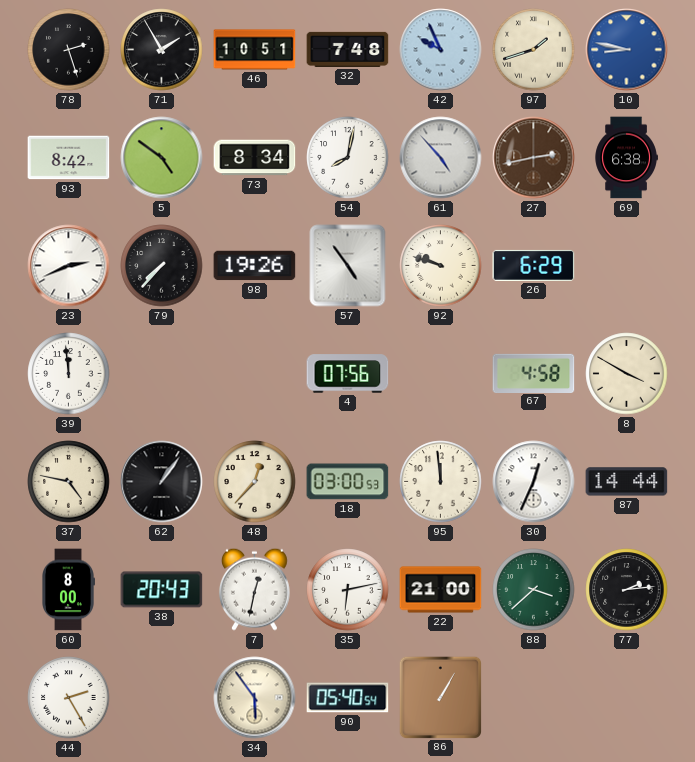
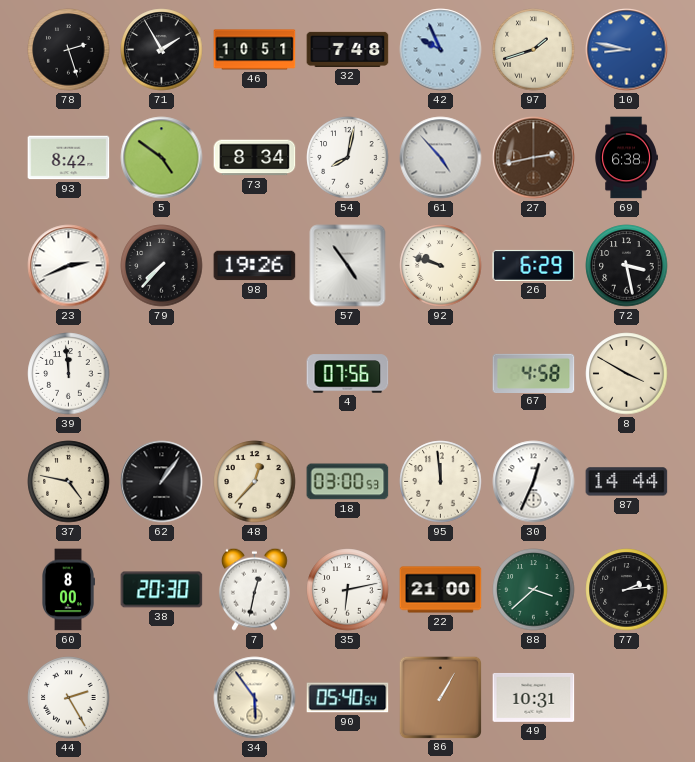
72: none -> 3:28 (627, 266)
38: 20:43 -> 20:30 (162, 590)
49: none -> 10:31 (534, 697)
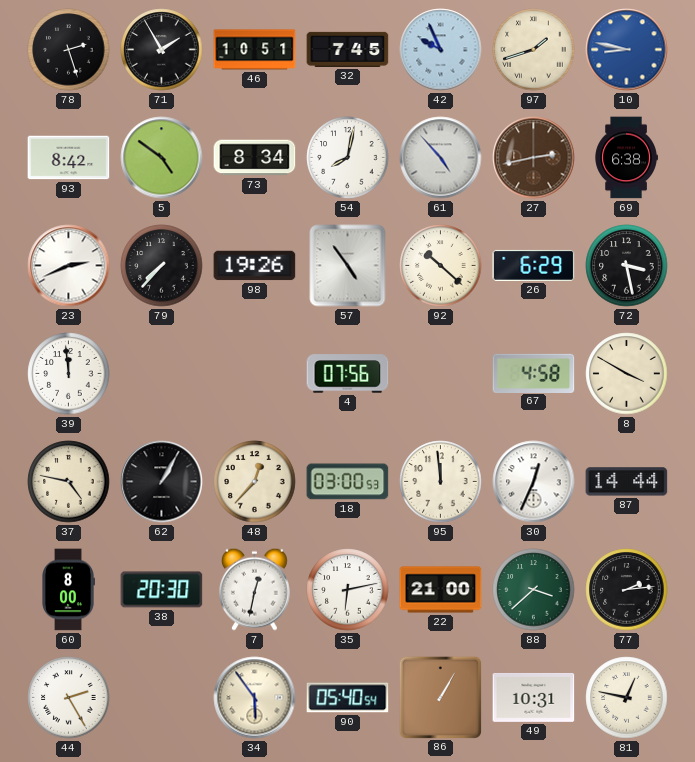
32: 7:48 -> 7:45 (348, 49)
92: 9:48 -> 10:22 (441, 266)
62: 1:06 -> 1:05 (162, 482)
81: none -> 12:47 (627, 698)
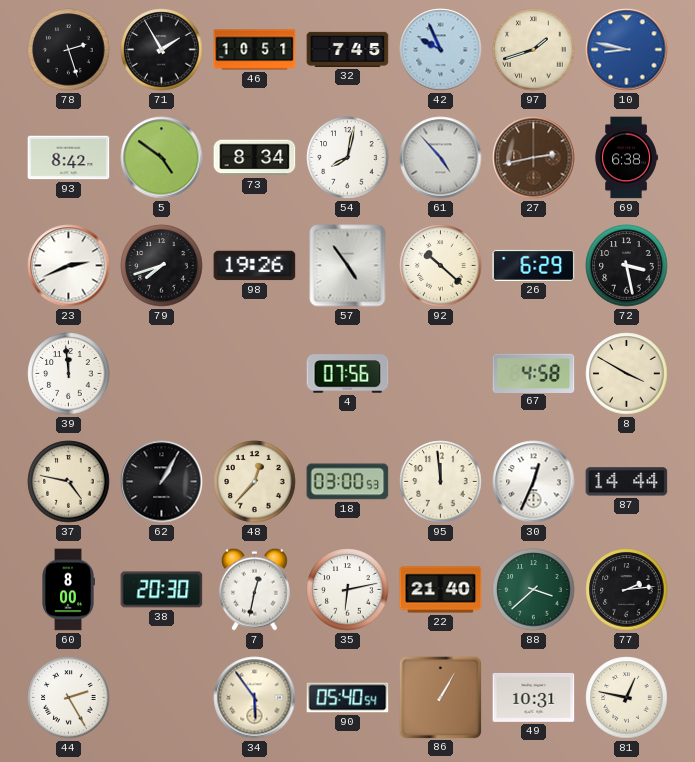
79: 7:37 -> 7:42 (162, 266)
22: 21:00 -> 21:40 (441, 590)
